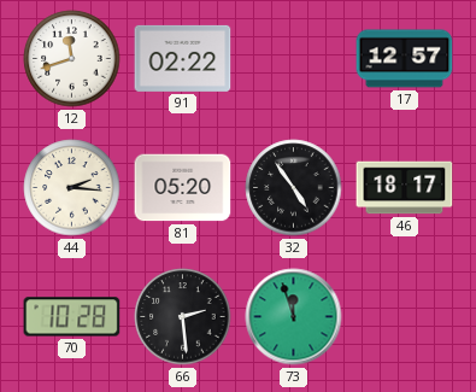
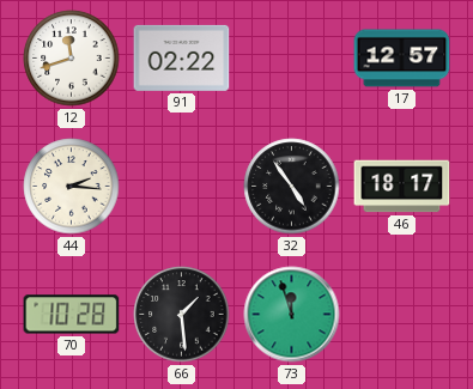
81: 05:20 -> none (183, 188)
66: 2:29 -> 1:29 (182, 315)
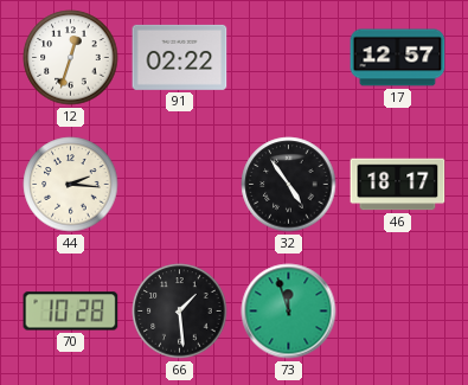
12: 11:42 -> 12:33 (71, 58)
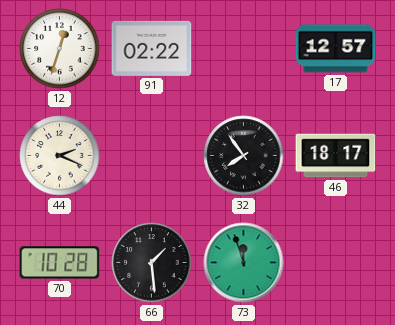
44: 2:16 -> 2:19 (60, 156)
32: 4:54 -> 7:54 (244, 156)
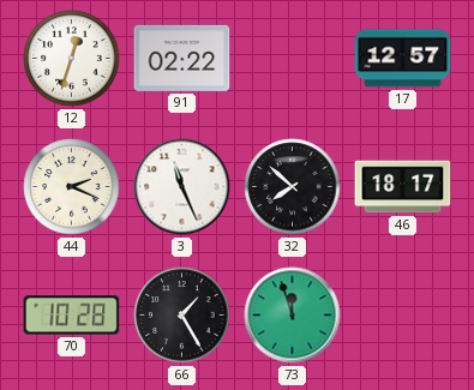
3: none -> 11:26 (182, 187)
32: 7:54 -> 7:52 (293, 187)
66: 1:29 -> 1:25 (182, 316)
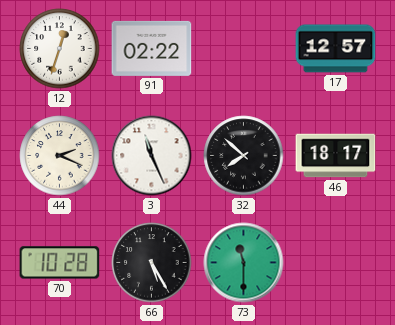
66: 1:25 -> 5:25 (152, 263)
73: 11:57 -> 11:30 (244, 263)
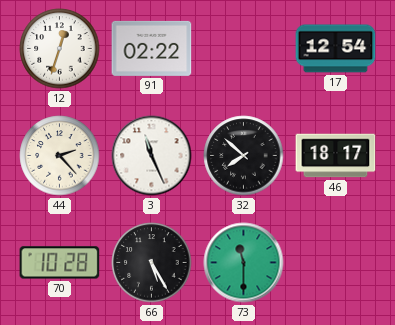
17: 12:57 -> 12:54 (336, 49)
44: 2:19 -> 2:23 (60, 156)
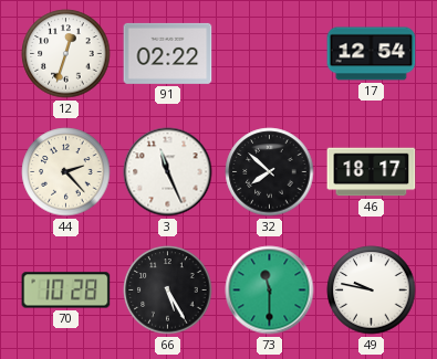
49: none -> 9:47 (372, 291)
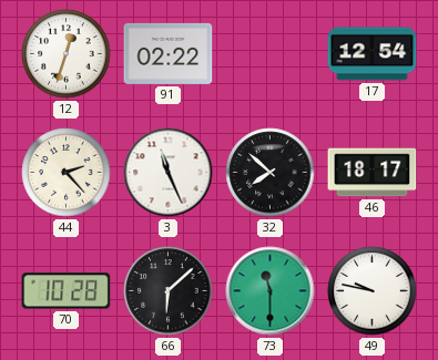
66: 5:25 -> 6:08 (169, 291)
